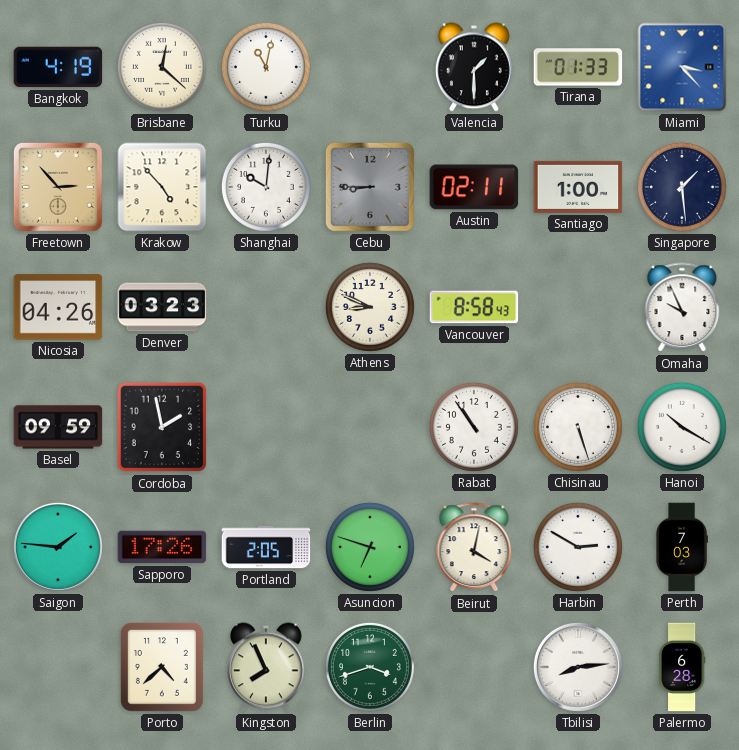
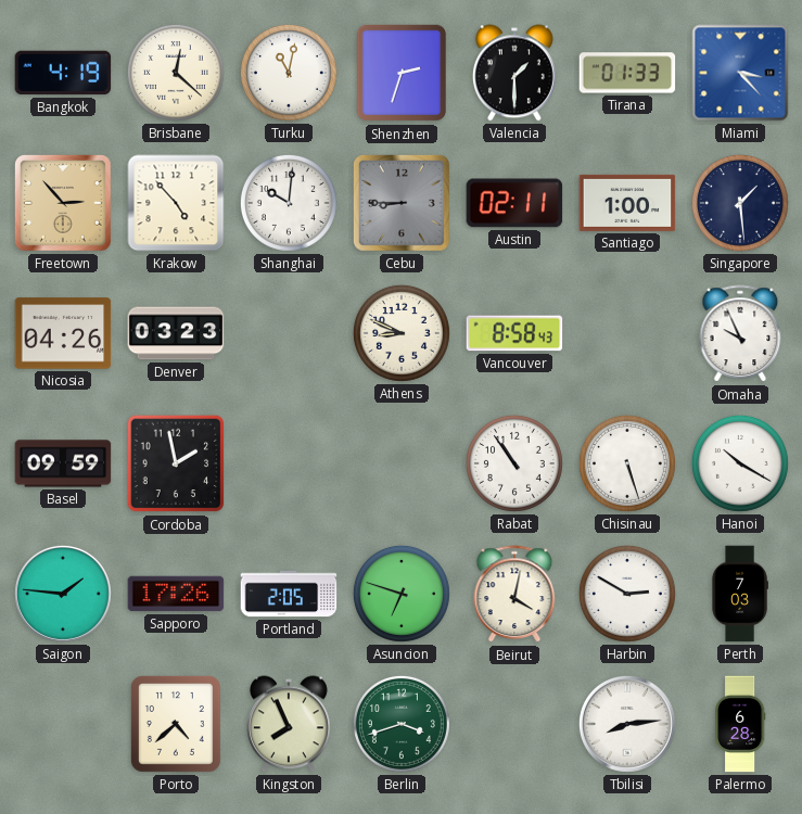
Shenzhen: none -> 2:33 (400, 73)
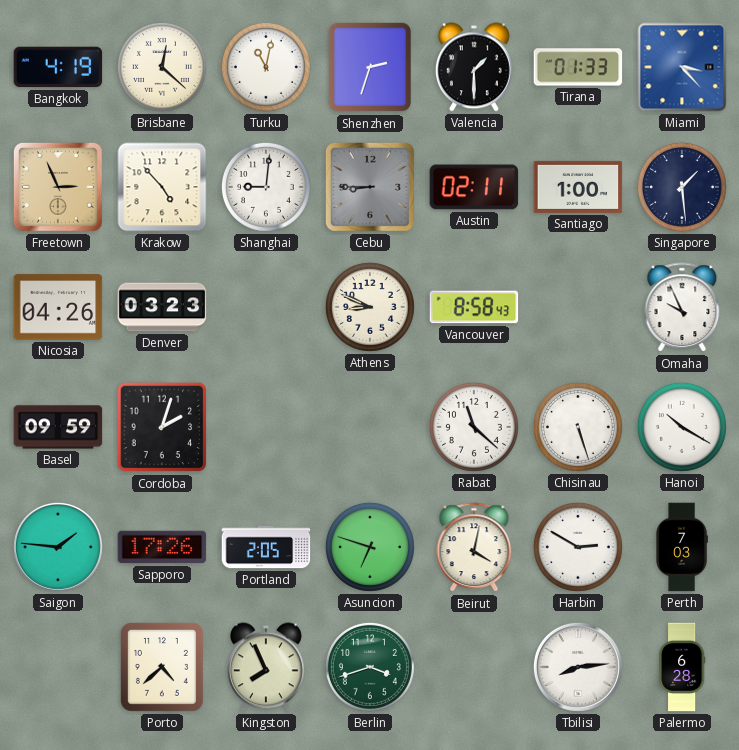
Freetown: 2:53 -> 2:56 (58, 187)
Shanghai: 10:01 -> 9:01 (266, 187)
Cordoba: 1:58 -> 2:03 (162, 427)
Rabat: 10:54 -> 11:22 (474, 427)
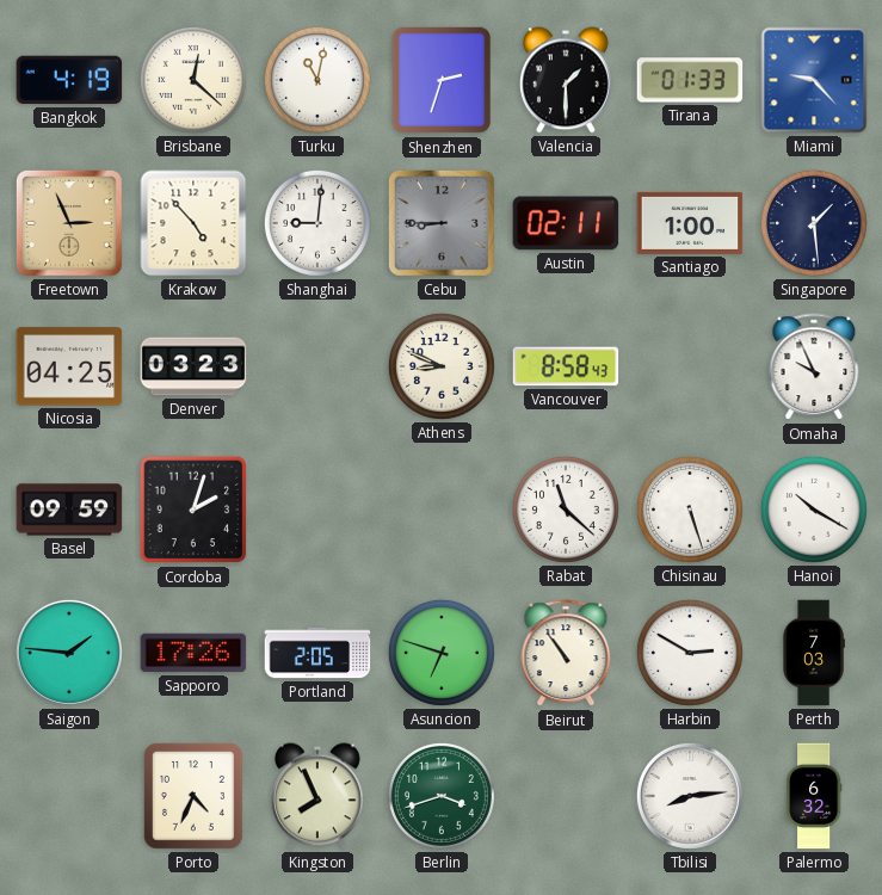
Miami: 3:23 -> 9:23 (814, 80)
Nicosia: 04:26 -> 04:25 (69, 366)
Beirut: 4:02 -> 10:54 (566, 654)
Porto: 4:38 -> 4:34 (193, 797)
Palermo: 6:28 -> 6:32 (814, 796)
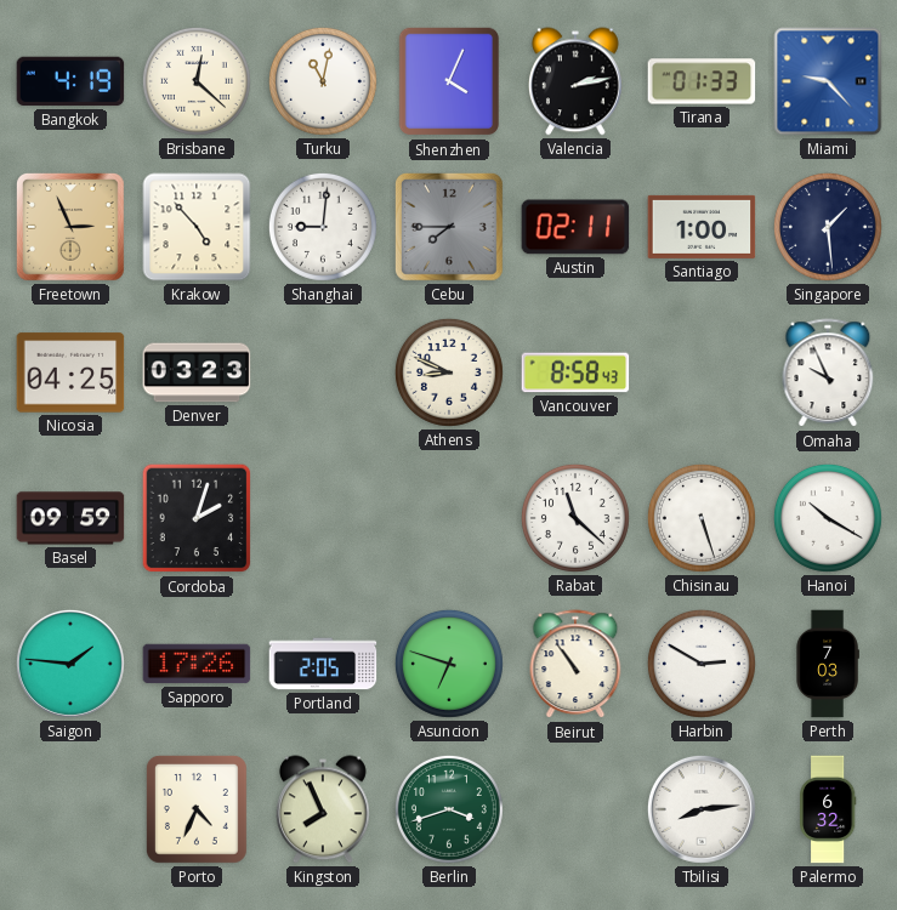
Shenzhen: 2:33 -> 4:04 (448, 81)
Valencia: 1:30 -> 2:13 (575, 81)
Cebu: 8:45 -> 7:45 (449, 227)
